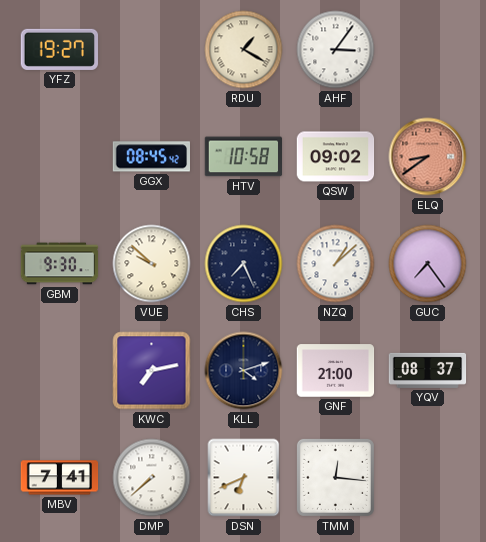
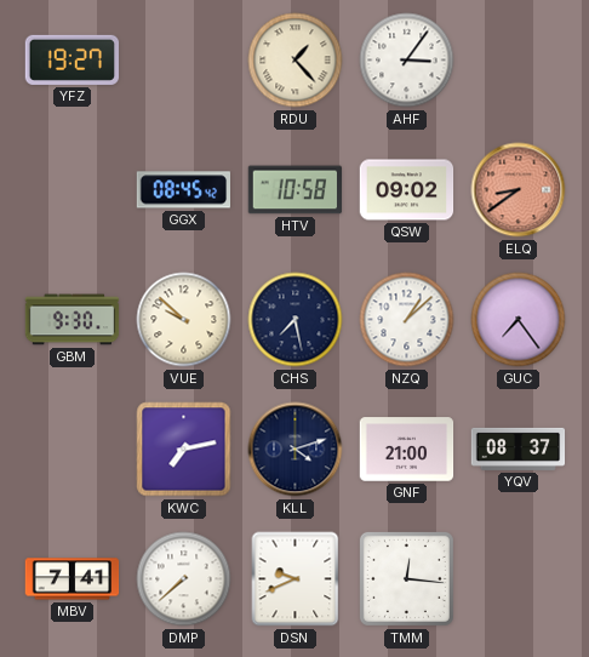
RDU: 1:20 -> 1:23 (296, 61)
CHS: 7:26 -> 7:28 (296, 320)
DSN: 6:41 -> 9:41 (296, 579)
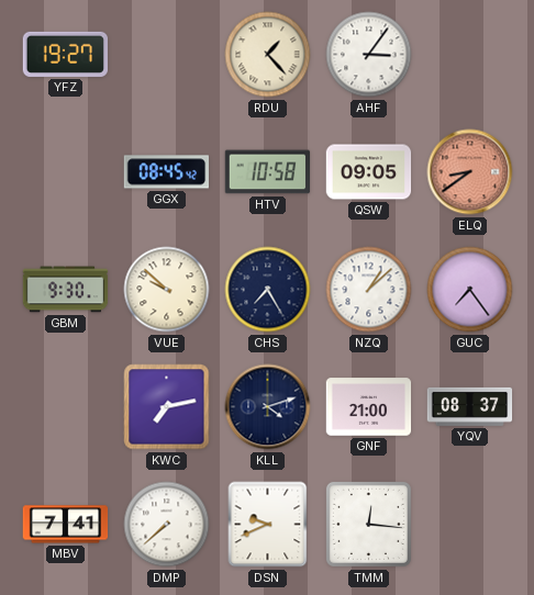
QSW: 09:02 -> 09:05 (369, 172)
CHS: 7:28 -> 7:25 (268, 290)
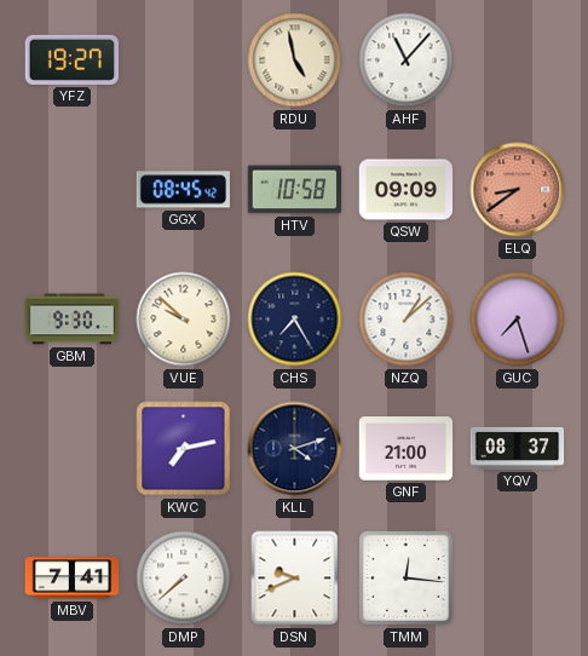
RDU: 1:23 -> 4:58 (295, 61)
AHF: 3:06 -> 11:07 (407, 61)
QSW: 09:05 -> 09:09 (407, 190)
GUC: 7:24 -> 7:27 (518, 320)
